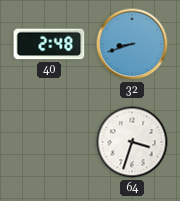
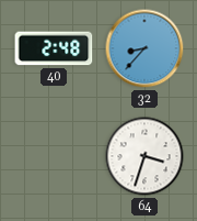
32: 8:42 -> 8:37 (144, 48)
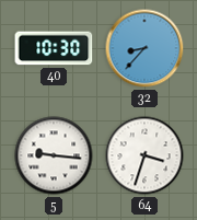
40: 2:48 -> 10:30 (54, 48)
5: none -> 9:16 (54, 155)
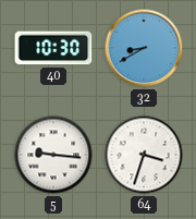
32: 8:37 -> 8:40 (144, 48)
